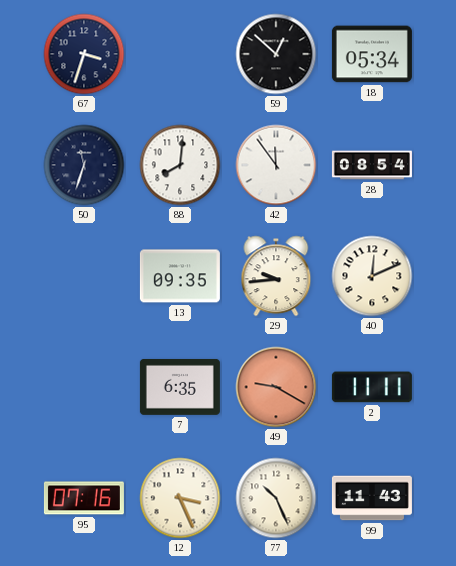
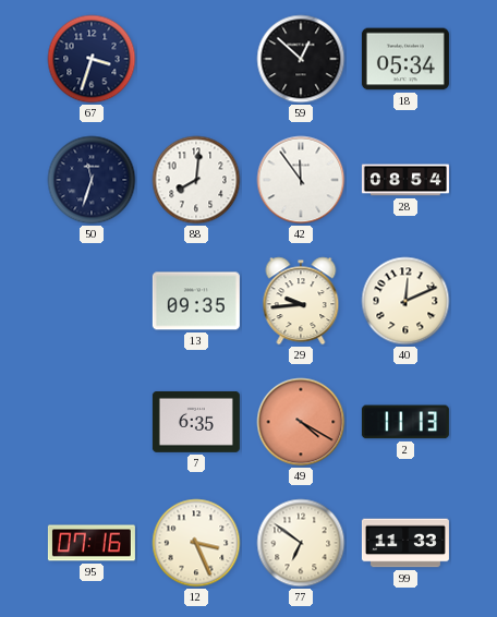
49: 9:20 -> 4:20 (301, 422)
2: 11:11 -> 11:13 (405, 422)
77: 10:26 -> 6:51 (301, 543)
99: 11:43 -> 11:33 (405, 543)
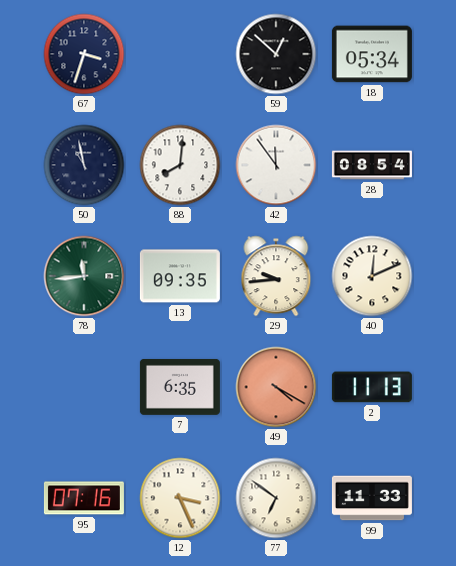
50: 11:33 -> 10:58 (84, 165)
78: none -> 11:44 (84, 276)
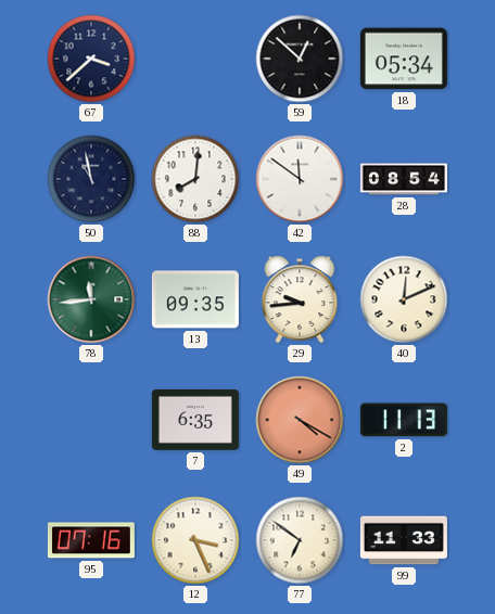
67: 3:33 -> 3:38 (91, 59)
42: 11:54 -> 11:51 (300, 179)
